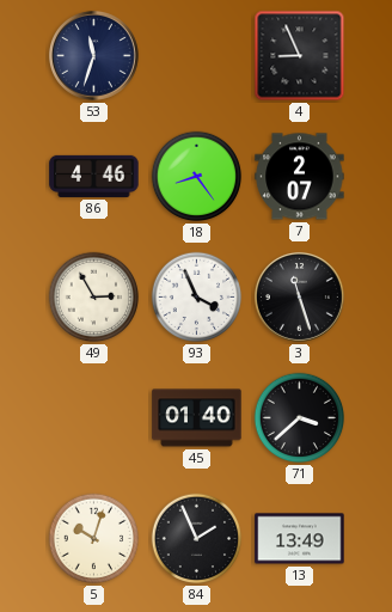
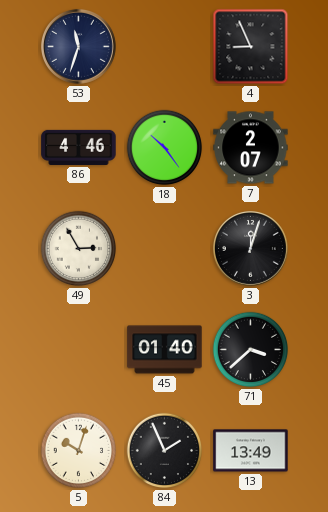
18: 8:24 -> 10:24 (165, 148)
93: 3:56 -> none (197, 298)
3: 11:27 -> 12:03 (250, 248)
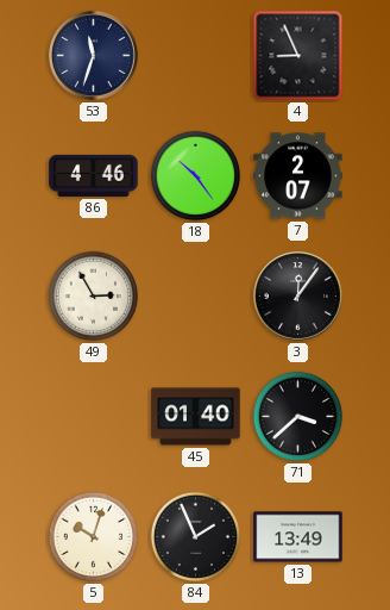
3: 12:03 -> 12:06 (297, 295)
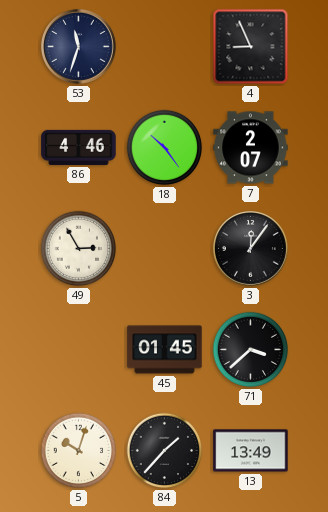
45: 01:40 -> 01:45 (165, 350)
84: 1:56 -> 1:37 (165, 451)
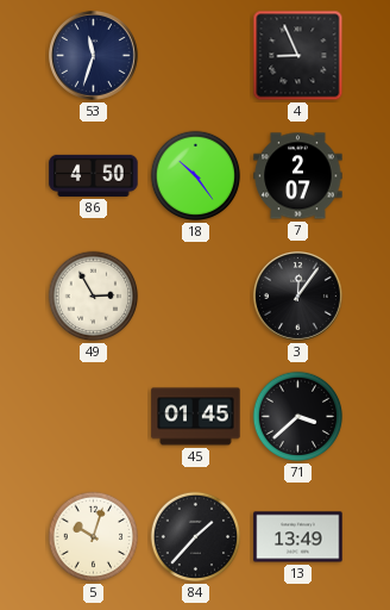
86: 4:46 -> 4:50 (94, 175)
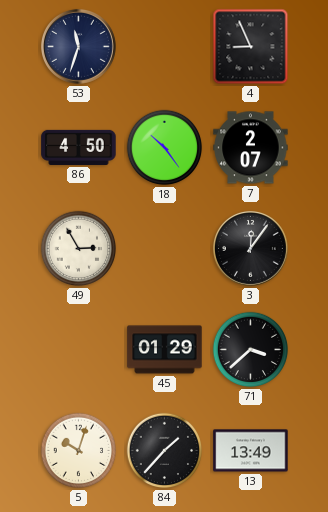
45: 01:45 -> 01:29 (165, 350)
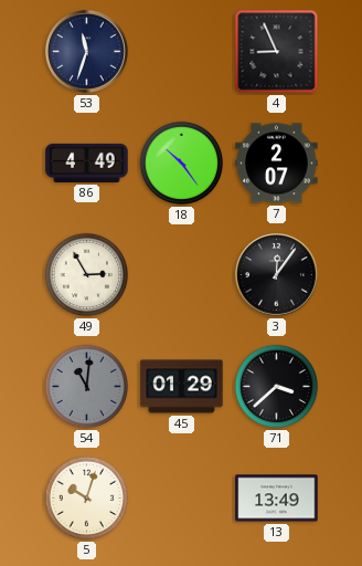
86: 4:50 -> 4:49 (87, 163)
54: none -> 11:01 (87, 387)
84: 1:37 -> none (165, 451)
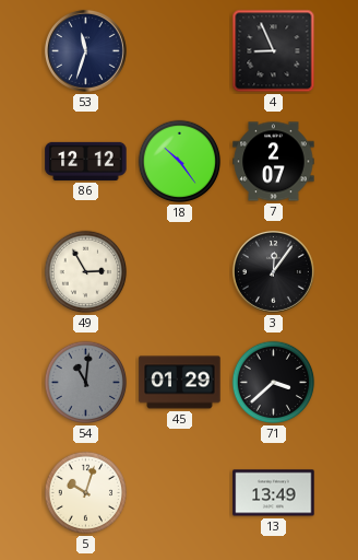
86: 4:49 -> 12:12 (86, 161)
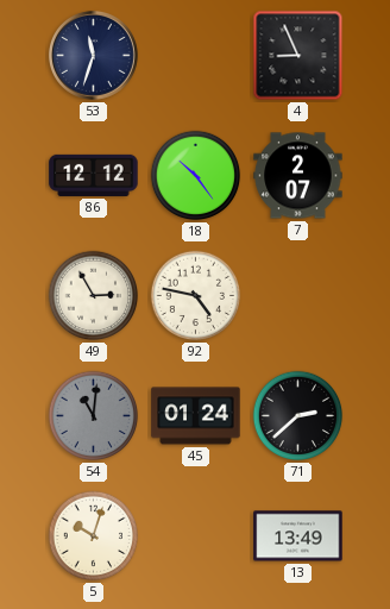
92: none -> 4:47 (196, 296)
3: 12:06 -> none (273, 271)
45: 01:29 -> 01:24 (196, 416)
71: 3:38 -> 2:38 (298, 416)
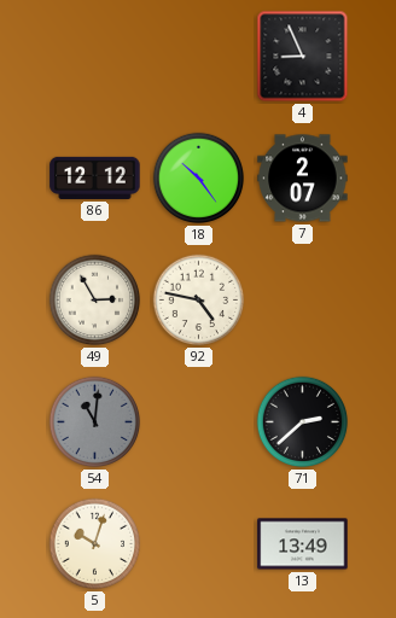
53: 11:33 -> none (93, 55)
45: 01:24 -> none (196, 416)
